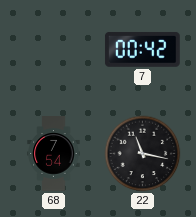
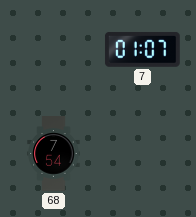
7: 00:42 -> 01:07 (142, 49)
22: 11:17 -> none (143, 154)
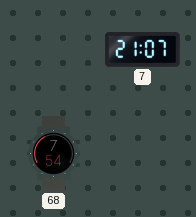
7: 01:07 -> 21:07 (142, 49)
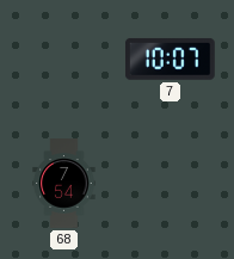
7: 21:07 -> 10:07 (170, 58)
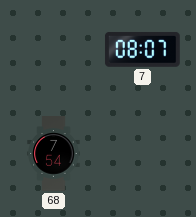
7: 10:07 -> 08:07 (142, 49)
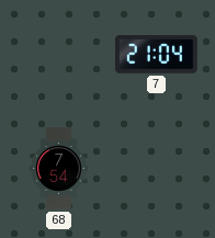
7: 08:07 -> 21:04 (156, 54)
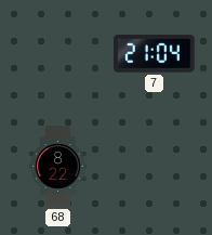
68: 7:54 -> 8:22 (58, 167)
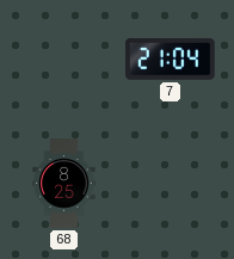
68: 8:22 -> 8:25 (64, 184)
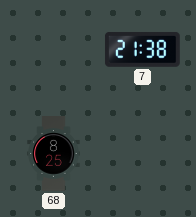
7: 21:04 -> 21:38 (142, 49)
